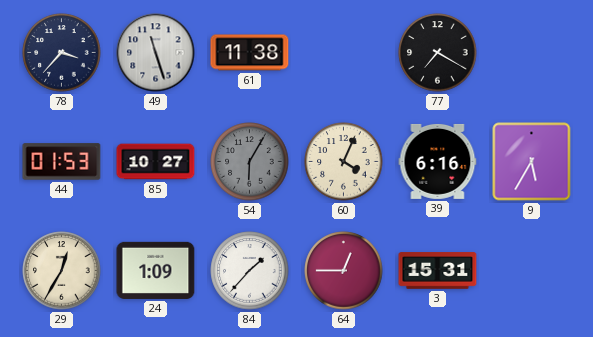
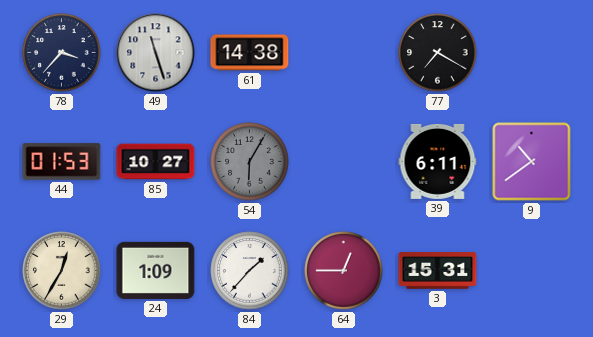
61: 11:38 -> 14:38 (250, 53)
60: 4:04 -> none (344, 162)
39: 6:16 -> 6:11 (438, 161)
9: 5:35 -> 10:39 (532, 162)
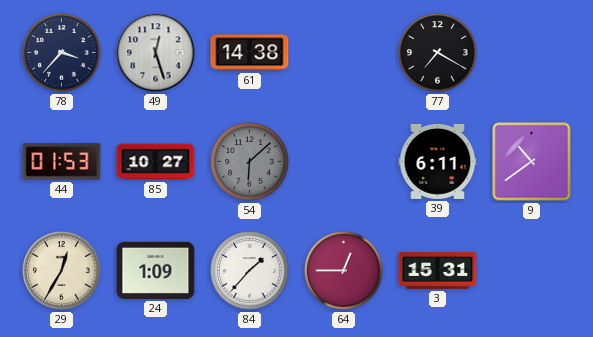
49: 11:27 -> 12:27 (156, 53)
54: 6:05 -> 6:08 (250, 162)
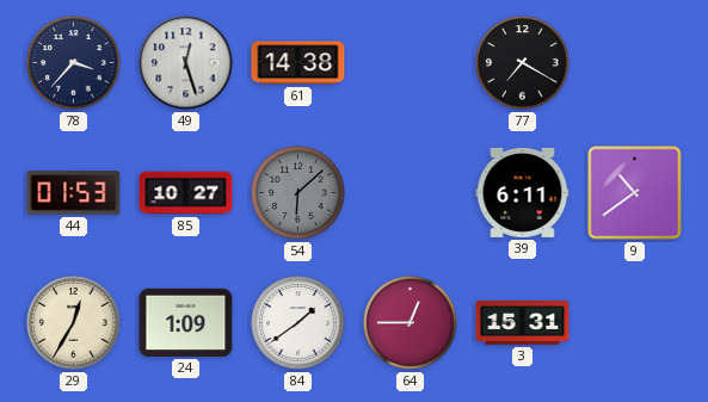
84: 1:37 -> 1:39 (298, 323)
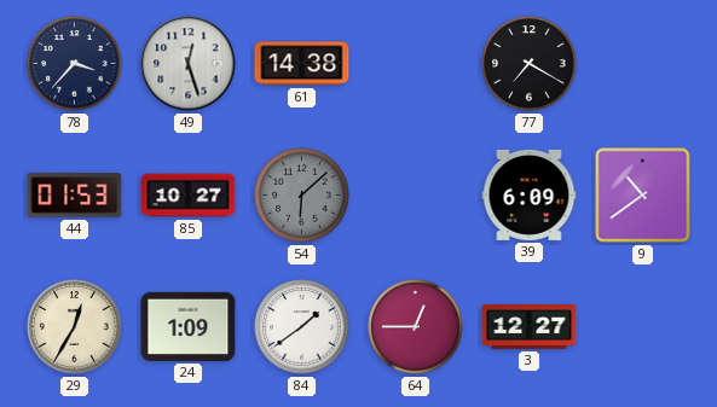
39: 6:11 -> 6:09 (530, 194)
3: 15:31 -> 12:27 (530, 327)
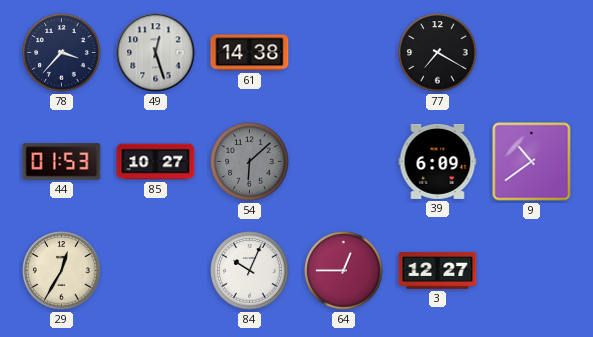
24: 1:09 -> none (189, 326)
84: 1:39 -> 10:04 (250, 271)
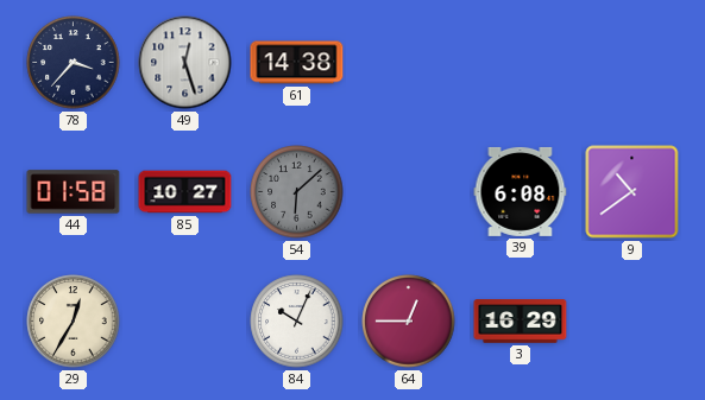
77: 7:20 -> none (438, 53)
44: 01:53 -> 01:58 (74, 192)
39: 6:09 -> 6:08 (521, 191)
3: 12:27 -> 16:29 (521, 322)
